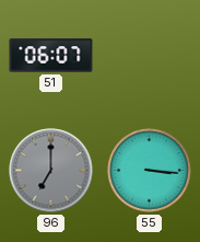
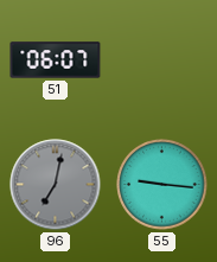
96: 7:00 -> 7:02 (56, 185)
55: 3:16 -> 9:16 (162, 185)
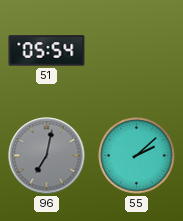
51: 06:07 -> 05:54 (47, 51)
55: 9:16 -> 2:08 (137, 156)
